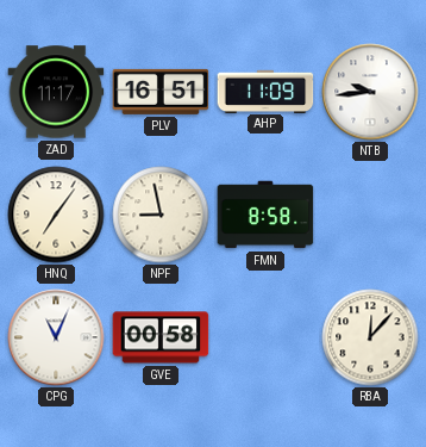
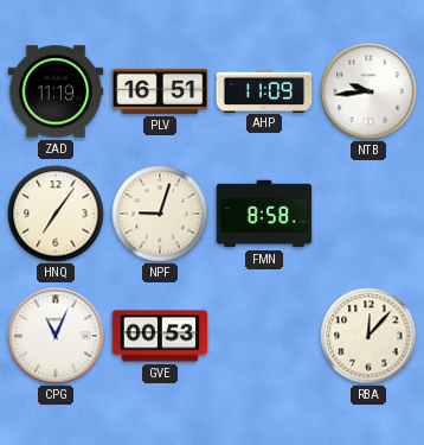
ZAD: 11:17 -> 11:19 (56, 91)
NPF: 8:58 -> 9:03 (160, 214)
GVE: 00:58 -> 00:53 (160, 336)
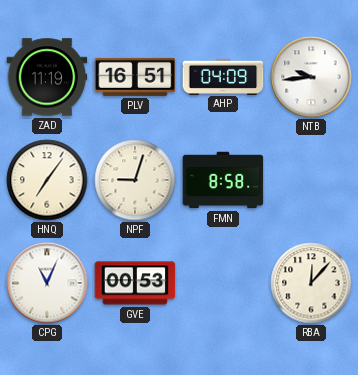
AHP: 11:09 -> 04:09 (223, 76)
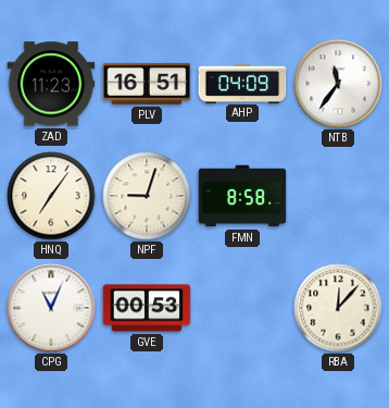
ZAD: 11:19 -> 11:23 (51, 84)
NTB: 9:44 -> 11:36 (338, 84)
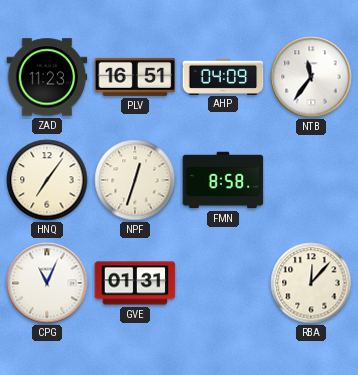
NPF: 9:03 -> 12:33 (135, 180)
GVE: 00:53 -> 01:31 (135, 283)
